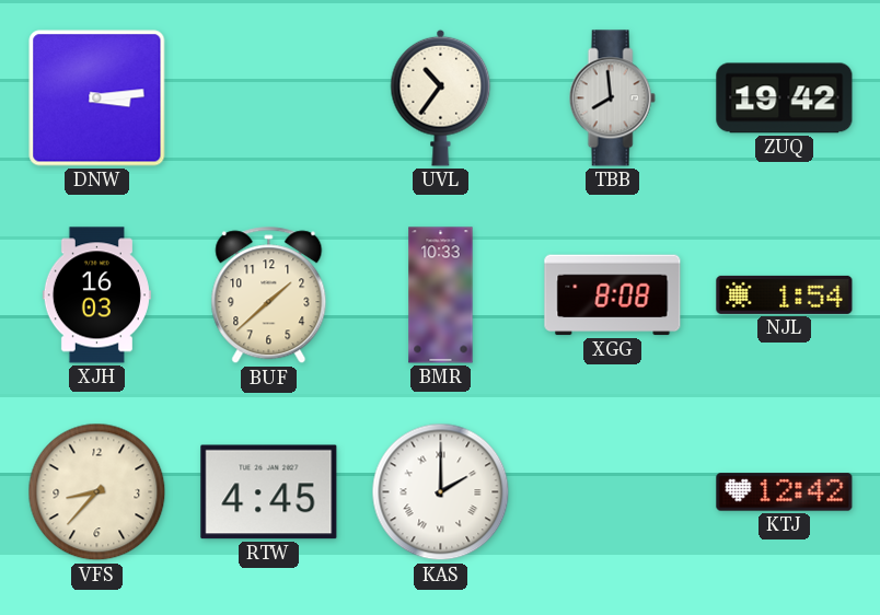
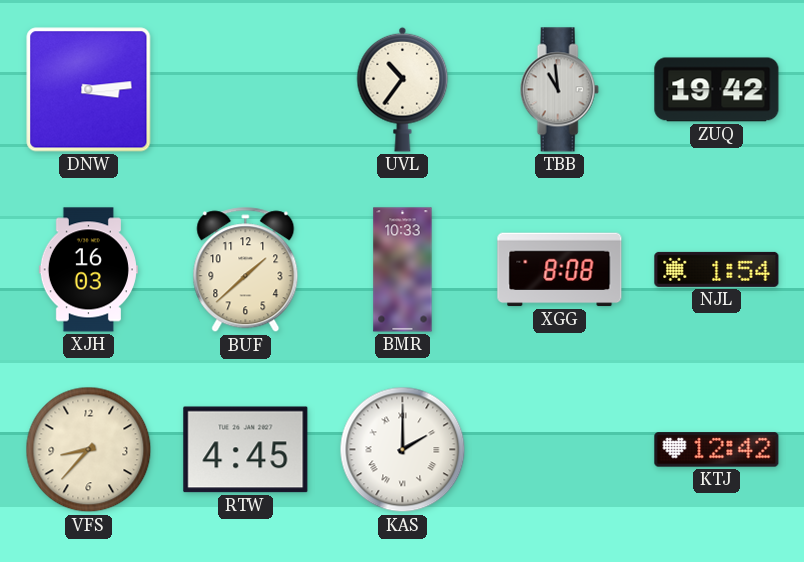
TBB: 7:59 -> 10:59 (559, 90)
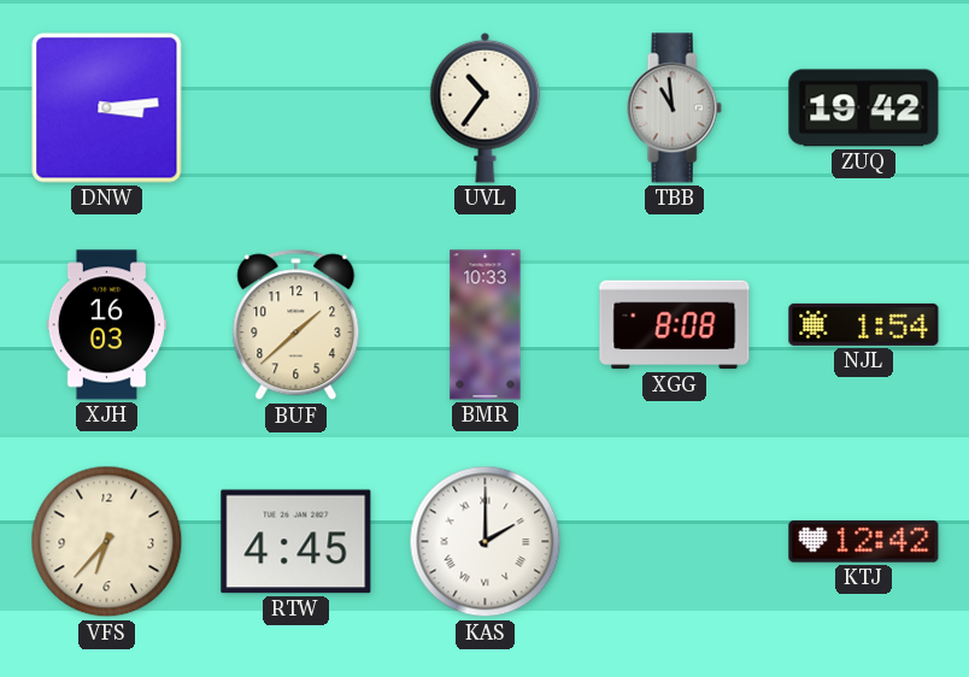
VFS: 8:37 -> 6:37 (107, 542)
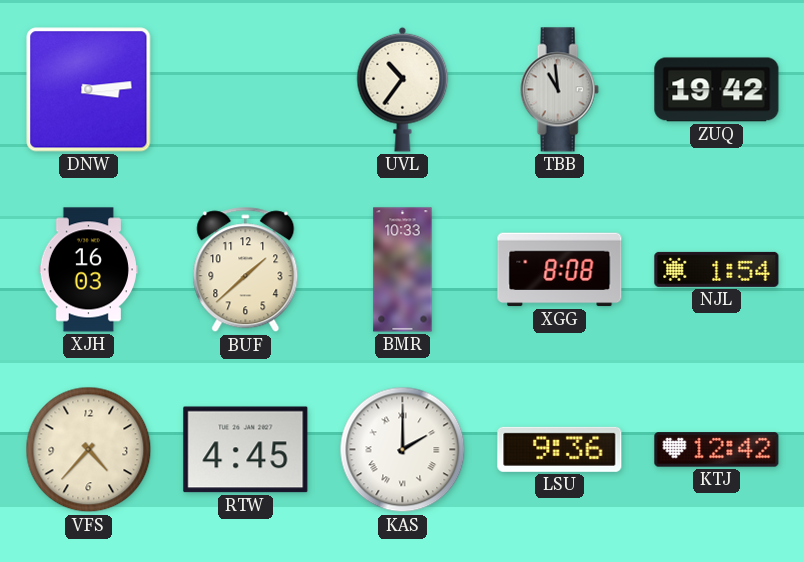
VFS: 6:37 -> 4:37 (89, 450)
LSU: none -> 9:36 (560, 449)
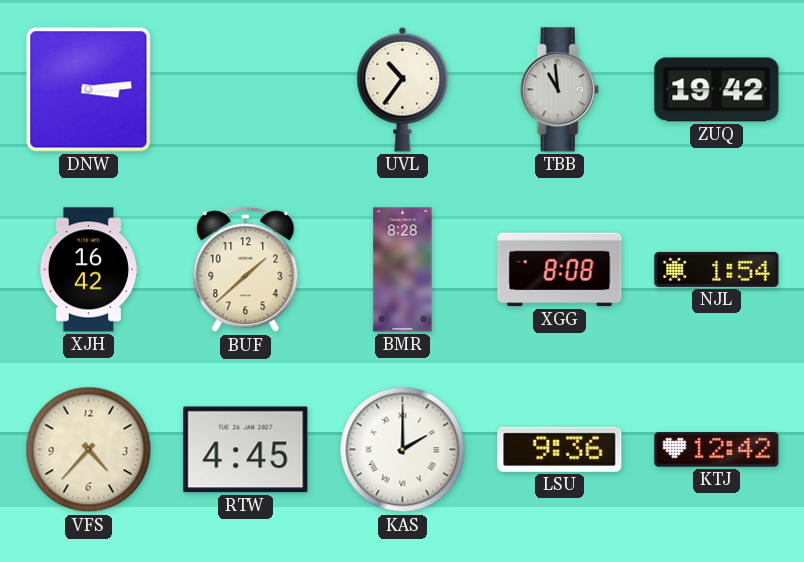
XJH: 16:03 -> 16:42 (88, 270)
BMR: 10:33 -> 8:28 (403, 270)
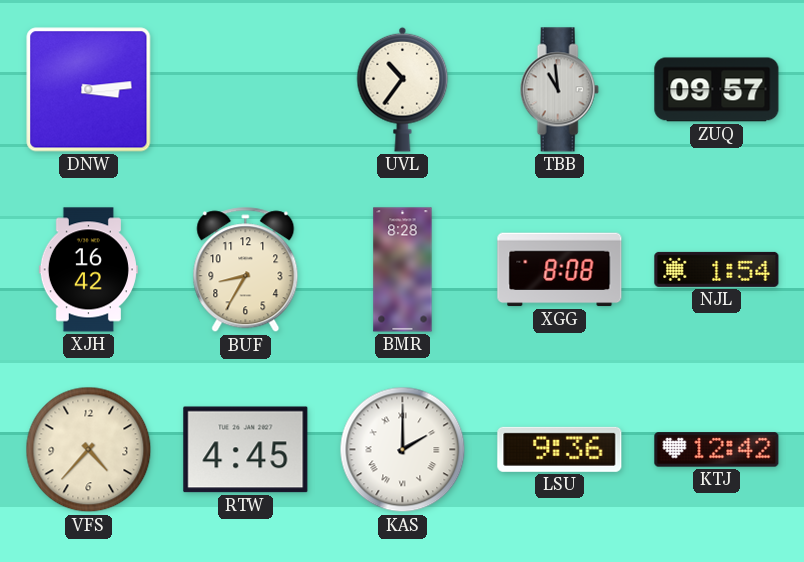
ZUQ: 19:42 -> 09:57 (717, 90)
BUF: 1:38 -> 8:35 (246, 270)
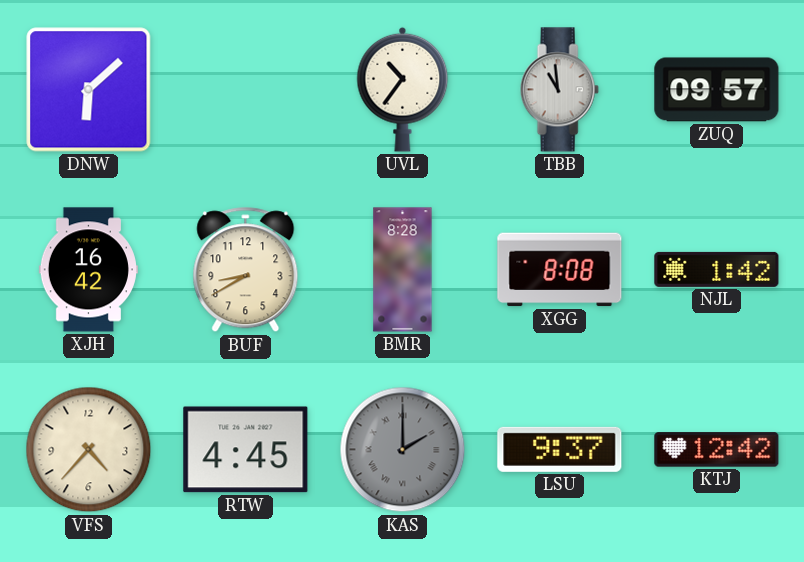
DNW: 3:14 -> 6:08 (89, 90)
BUF: 8:35 -> 8:40 (246, 270)
NJL: 1:54 -> 1:42 (717, 269)
KAS dial: white -> grey (403, 450)
LSU: 9:36 -> 9:37 (560, 449)
